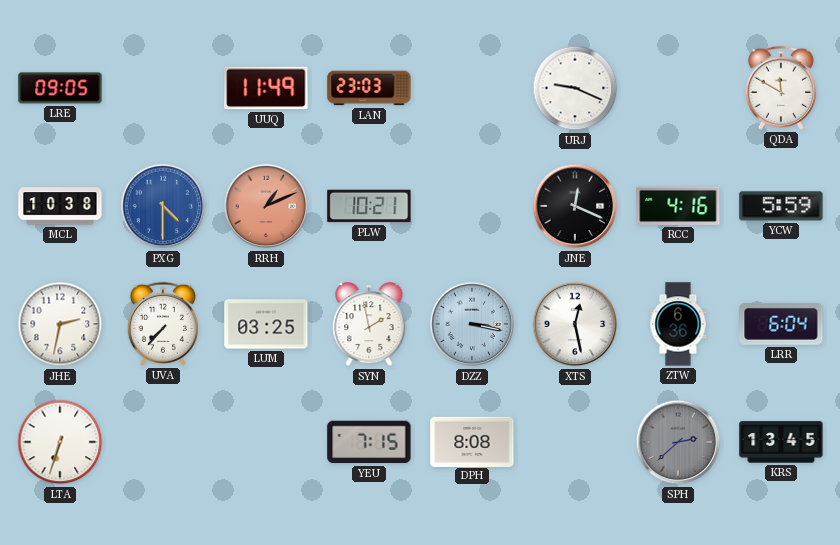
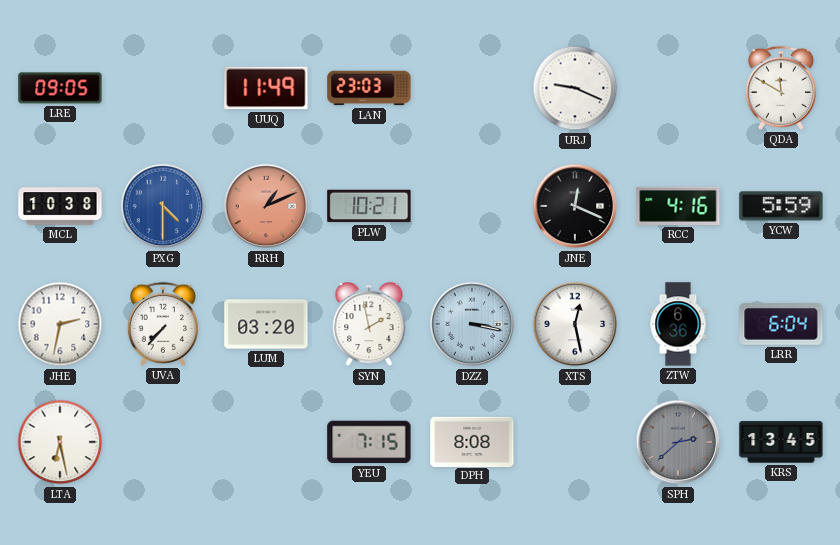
LUM: 03:25 -> 03:20 (266, 324)
LTA: 6:33 -> 6:28 (60, 442)
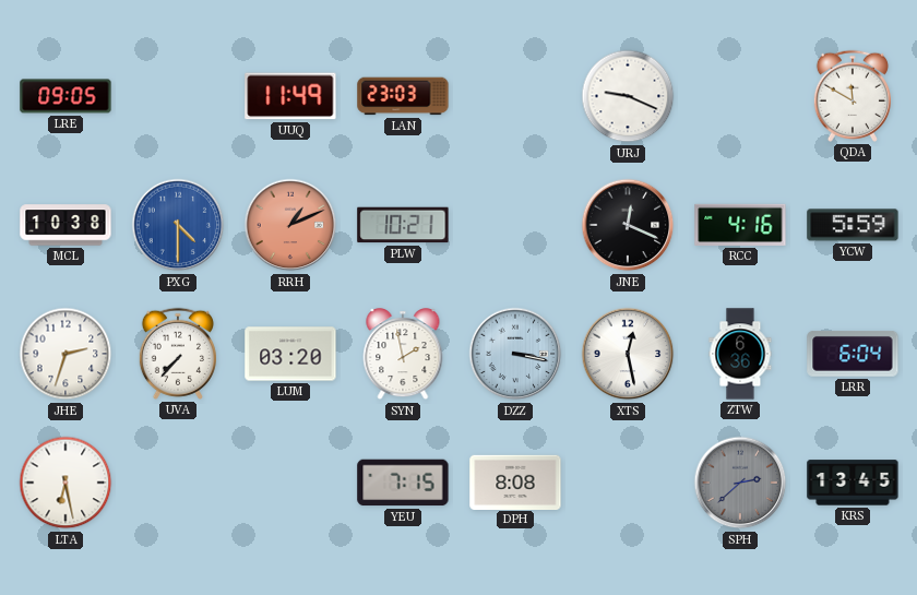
JHE: 2:32 -> 2:33 (65, 354)
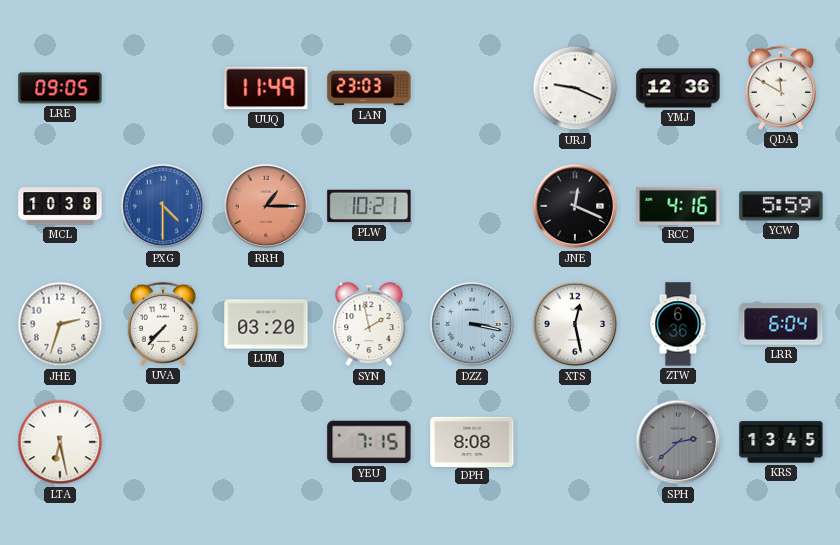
YMJ: none -> 12:36 (678, 88)
RRH: 1:11 -> 1:15 (266, 206)
